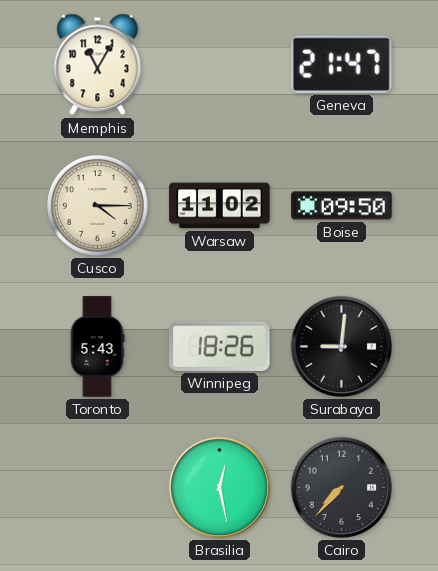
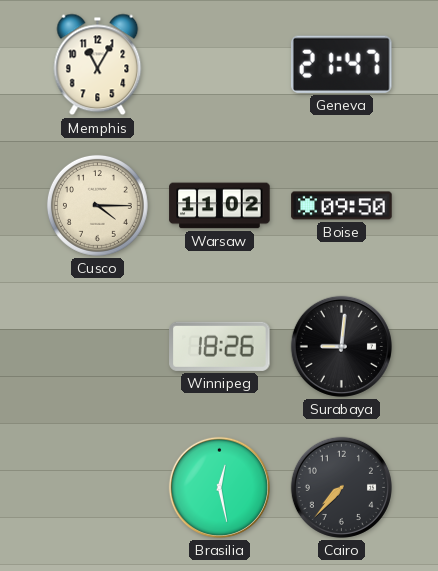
Toronto: 5:43 -> none (97, 347)
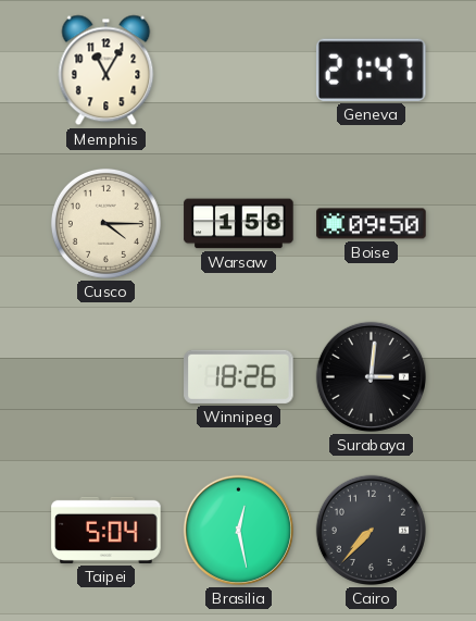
Warsaw: 11:02 -> 1:58 (239, 224)
Surabaya: 9:01 -> 3:01 (371, 376)
Taipei: none -> 5:04 (107, 530)
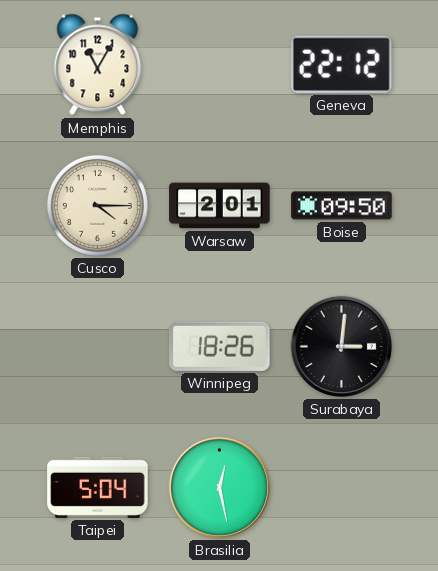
Geneva: 21:47 -> 22:12 (341, 64)
Warsaw: 1:58 -> 2:01 (220, 206)
Cairo: 7:37 -> none (371, 530)
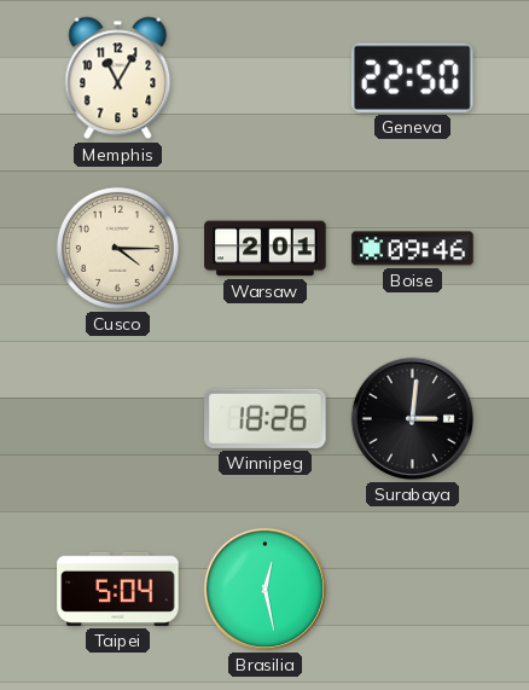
Geneva: 22:12 -> 22:50 (412, 77)
Boise: 09:50 -> 09:46 (413, 249)
